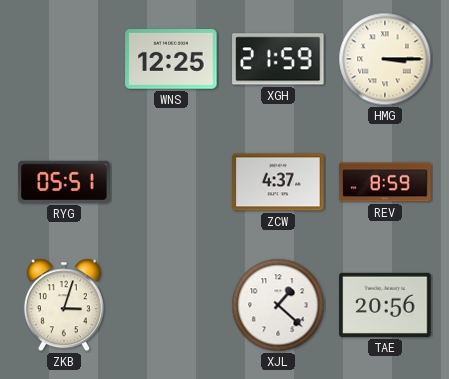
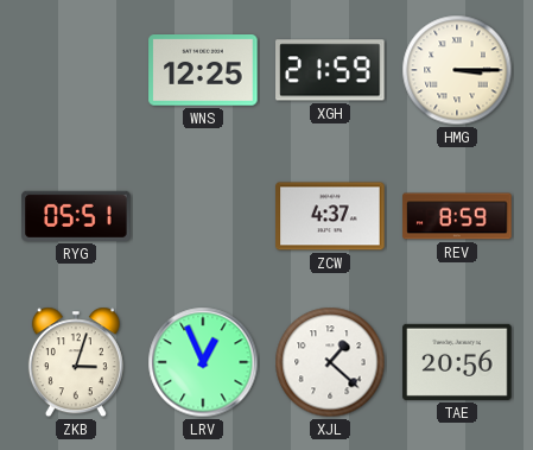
LRV: none -> 12:56 (203, 362)
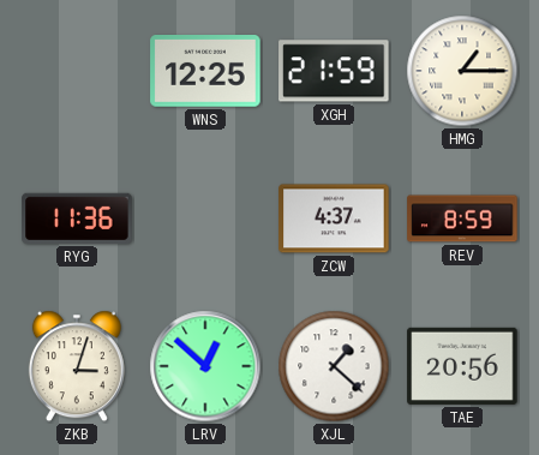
HMG: 3:15 -> 1:15 (462, 71)
RYG: 05:51 -> 11:36 (77, 218)
LRV: 12:56 -> 12:52 (205, 366)
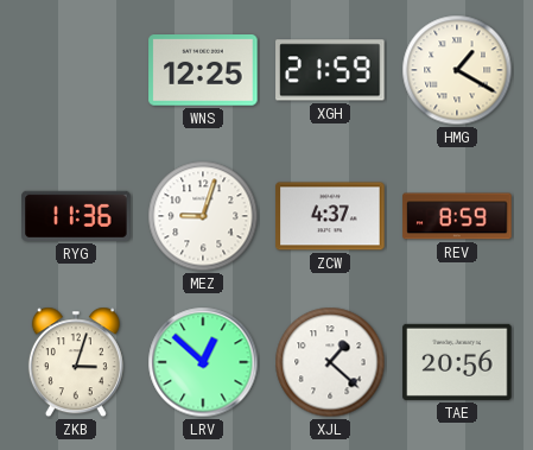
HMG: 1:15 -> 1:20 (457, 70)
MEZ: none -> 9:03 (203, 216)
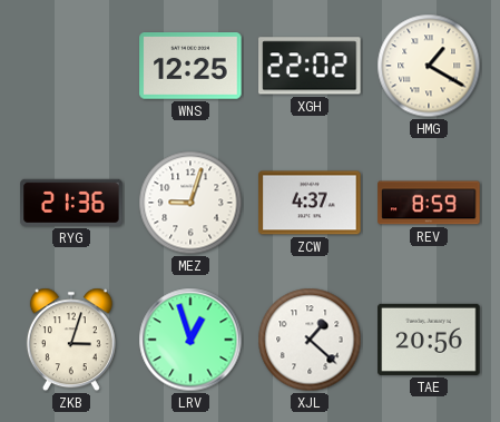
XGH: 21:59 -> 22:02 (310, 66)
RYG: 11:36 -> 21:36 (71, 203)
LRV: 12:52 -> 12:57 (190, 340)
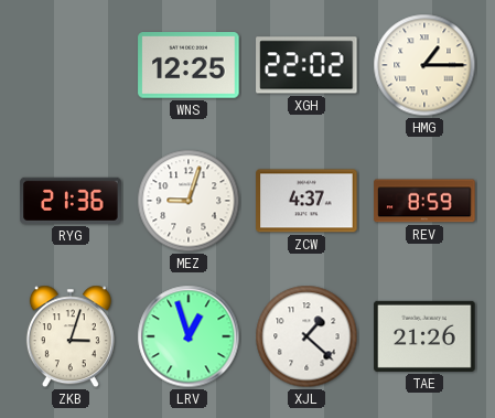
HMG: 1:20 -> 1:15 (424, 65)
TAE: 20:56 -> 21:26 (424, 336)
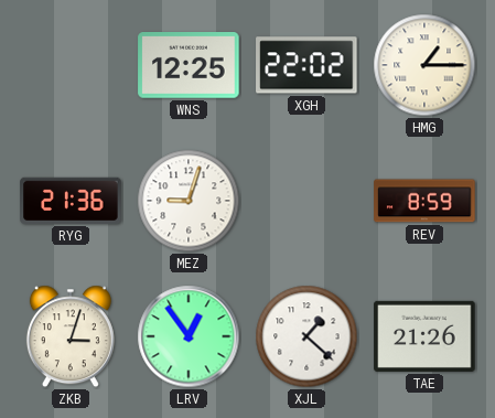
ZCW: 4:37 -> none (306, 201)
LRV: 12:57 -> 12:54 (189, 336)
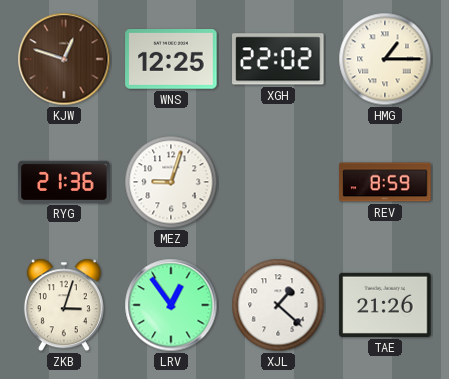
KJW: none -> 12:48 (64, 59)
